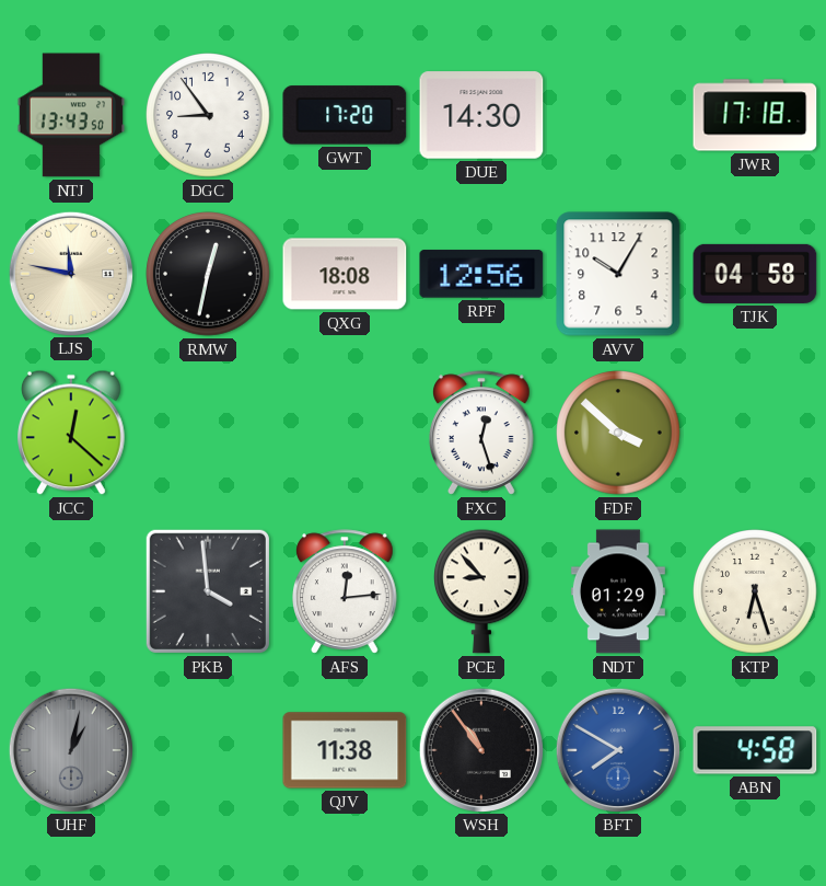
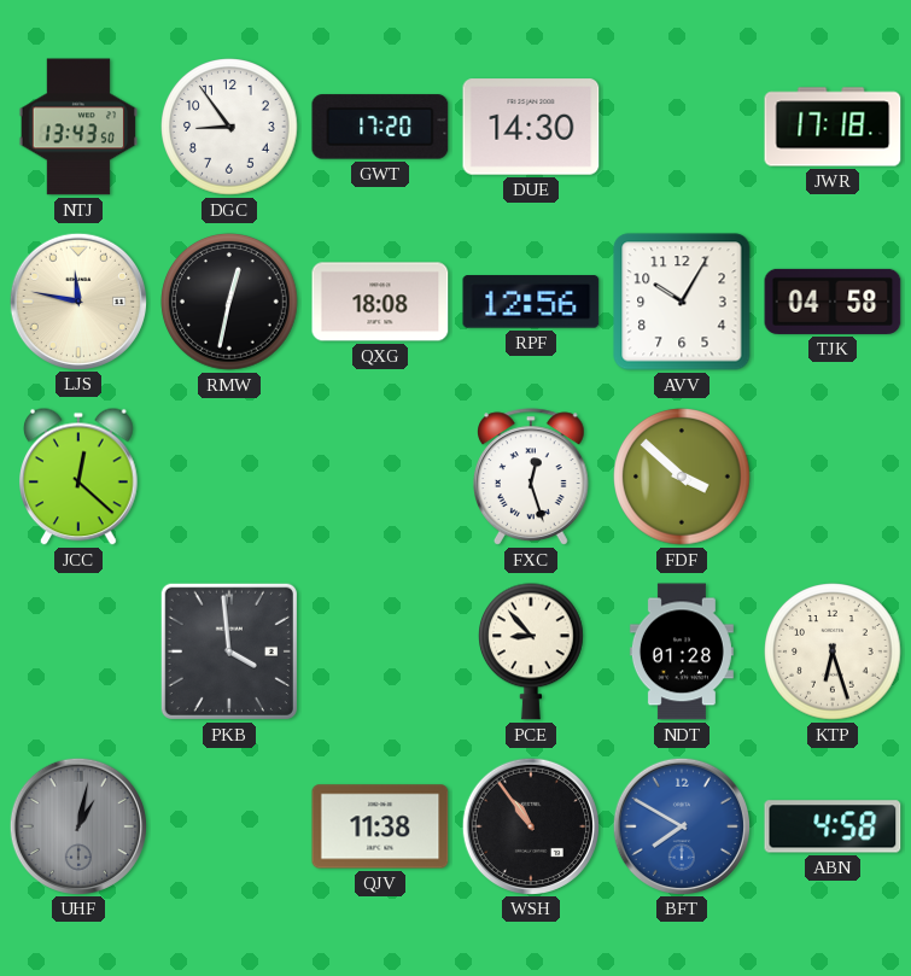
AFS: 12:14 -> none (345, 591)
NDT: 01:29 -> 01:28 (682, 651)
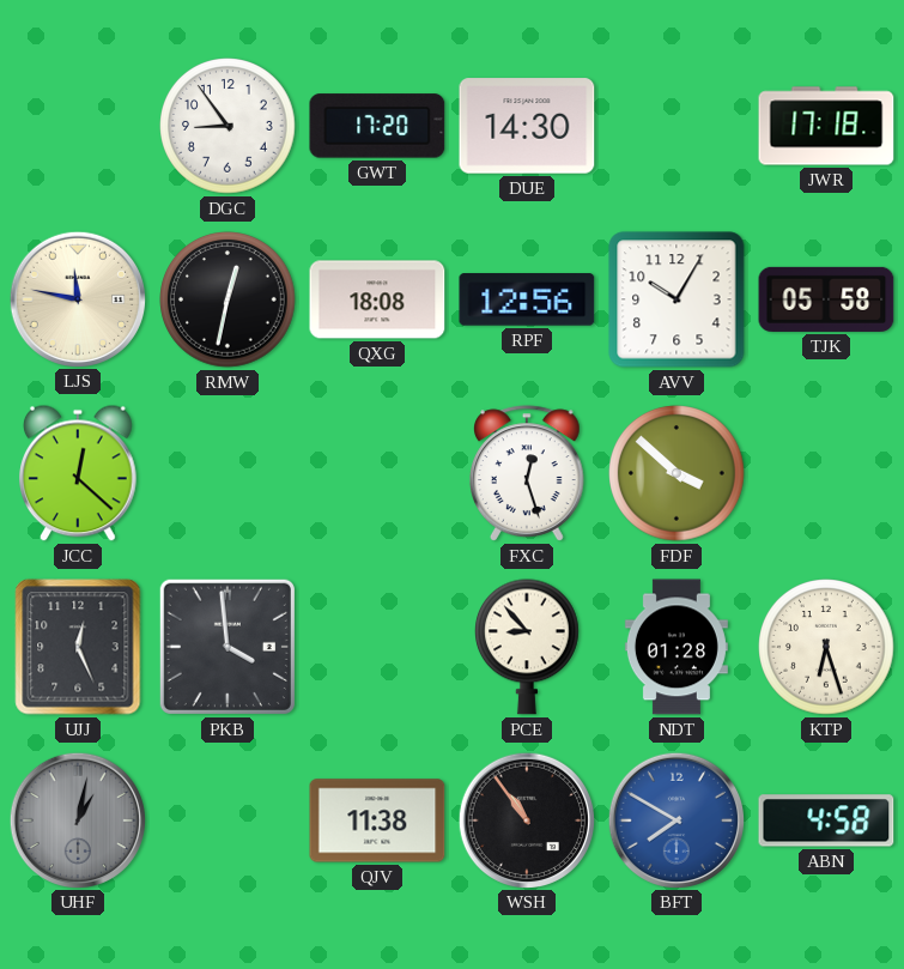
NTJ: 13:43 -> none (78, 127)
TJK: 04:58 -> 05:58 (826, 299)
UJJ: none -> 12:26 (78, 647)
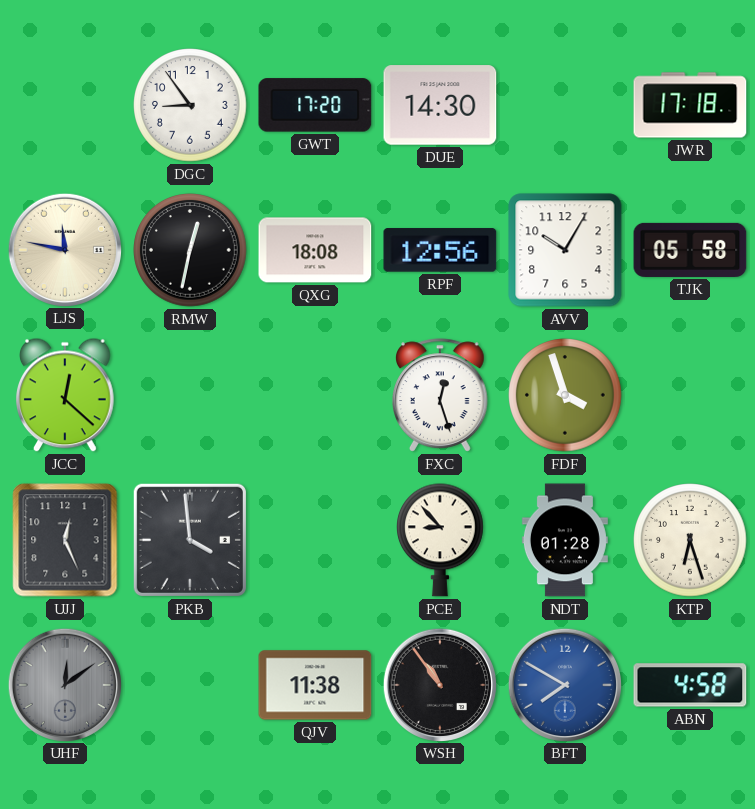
FDF: 3:52 -> 3:57 (565, 395)
UHF: 1:02 -> 12:09 (64, 684)
